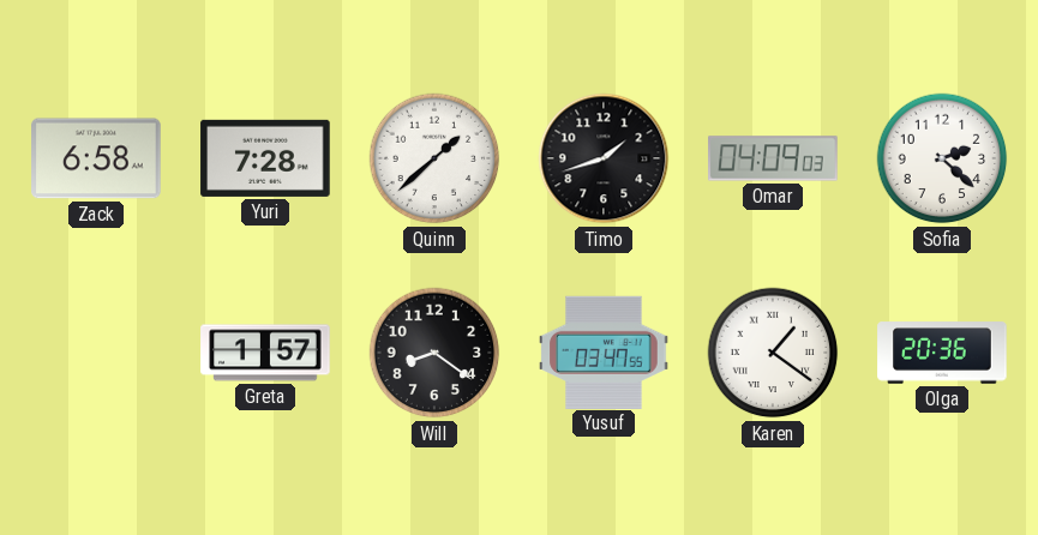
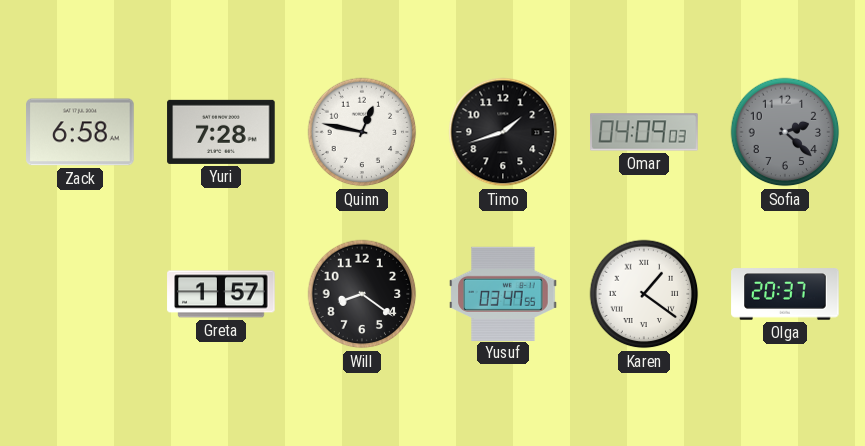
Quinn: 1:38 -> 12:47 (362, 132)
Sofia dial: white -> grey (785, 132)
Olga: 20:36 -> 20:37 (785, 294)
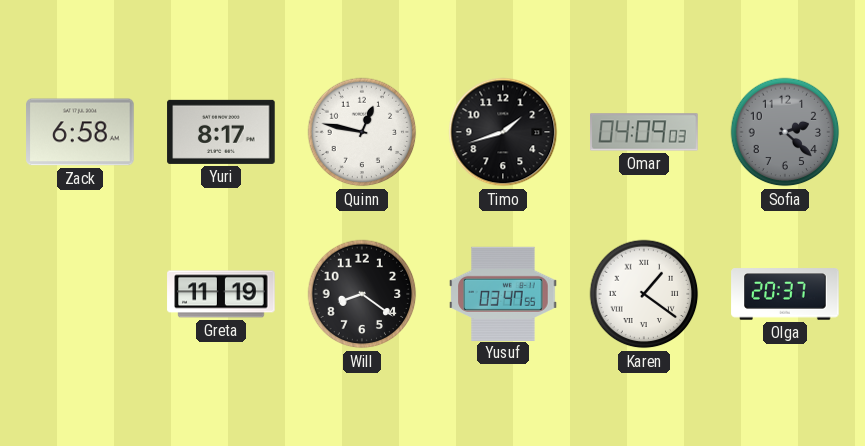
Yuri: 7:28 -> 8:17 (221, 132)
Greta: 1:57 -> 11:19 (221, 294)
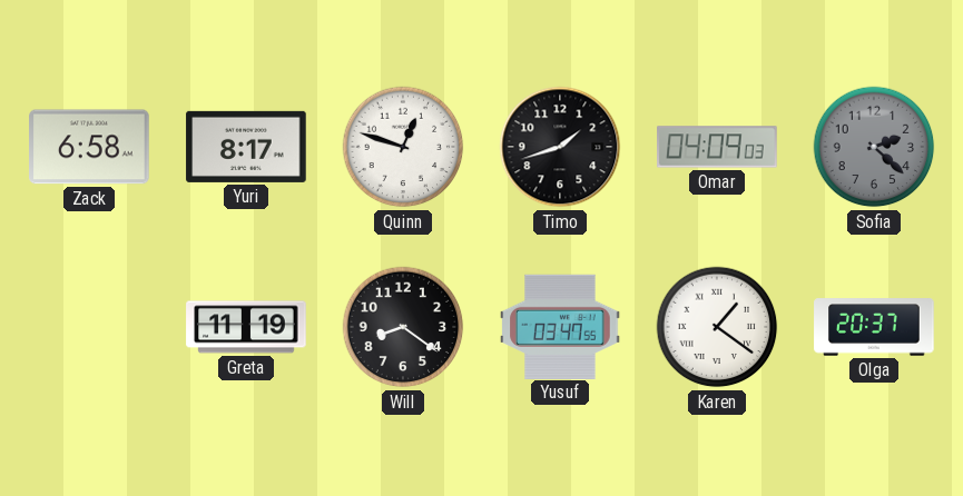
Quinn: 12:47 -> 12:48 (403, 147)
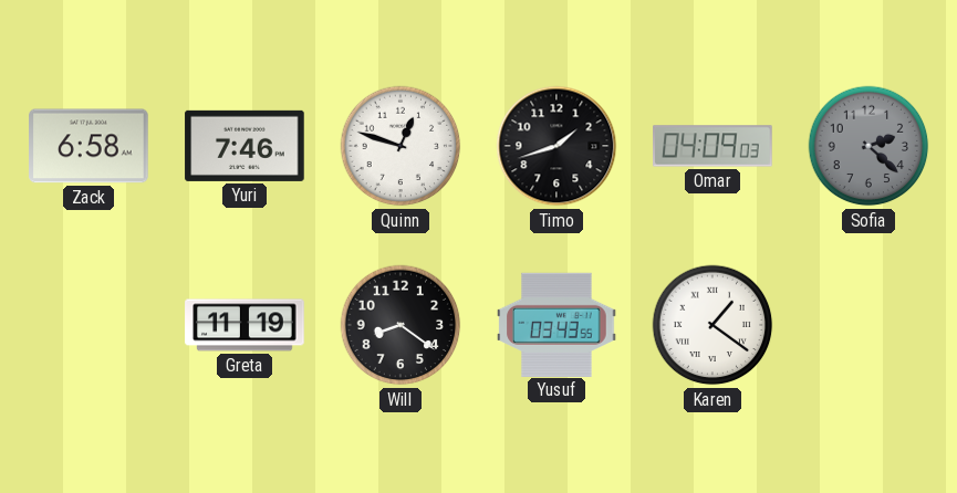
Yuri: 8:17 -> 7:46 (245, 146)
Yusuf: 03:47 -> 03:43 (556, 324)
Olga: 20:37 -> none (874, 327)
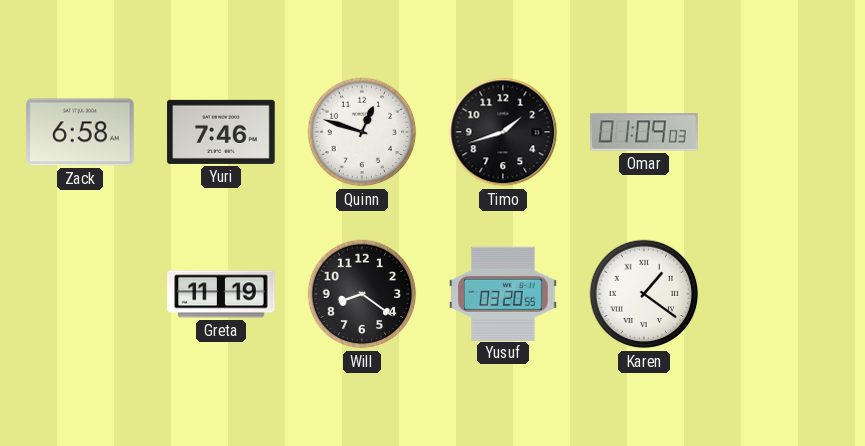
Omar: 04:09 -> 01:09 (644, 132)
Sofia: 2:22 -> none (868, 146)
Yusuf: 03:43 -> 03:20 (503, 293)
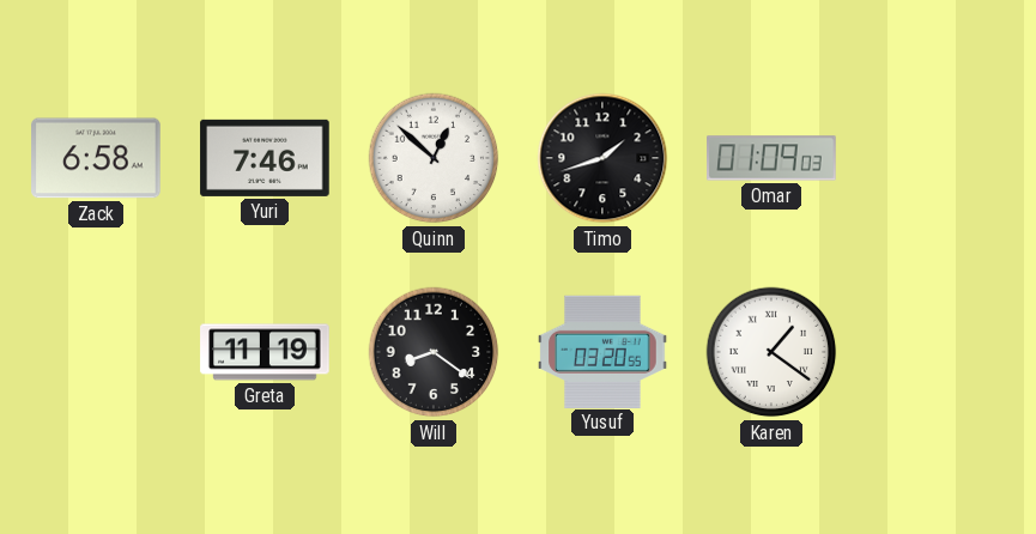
Quinn: 12:48 -> 12:52 (434, 158)
